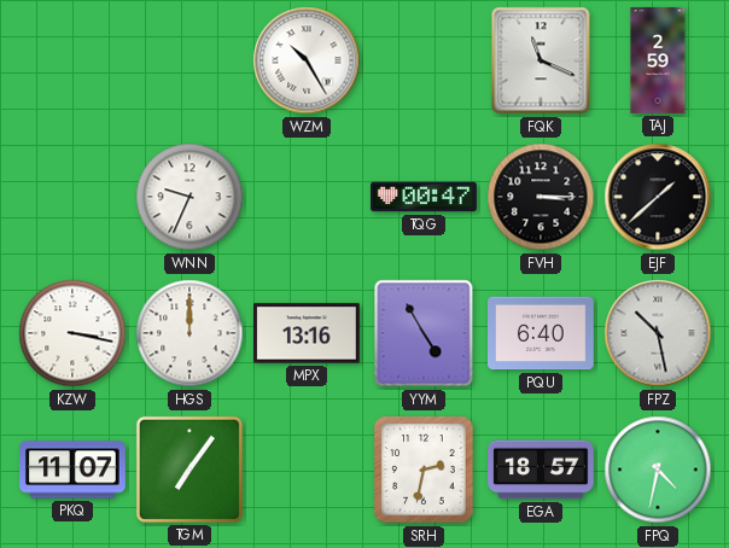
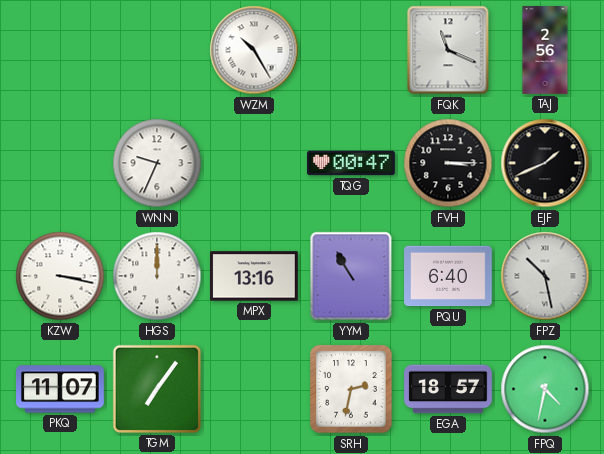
TAJ: 2:59 -> 2:56 (545, 50)
EJF: 1:38 -> 1:41 (545, 163)
YYM: 4:55 -> 10:55 (351, 276)
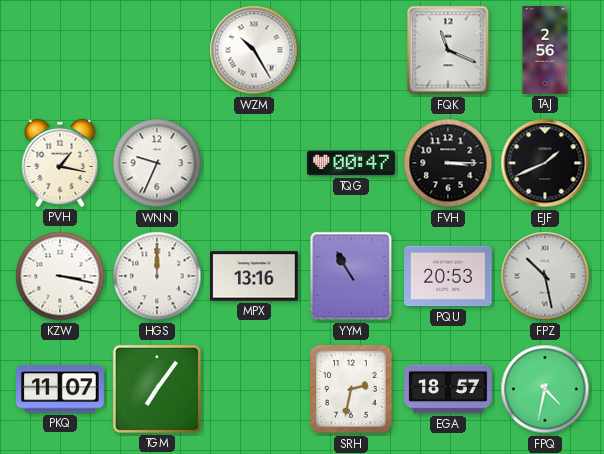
PVH: none -> 1:17 (60, 163)
PQU: 6:40 -> 20:53 (449, 276)
